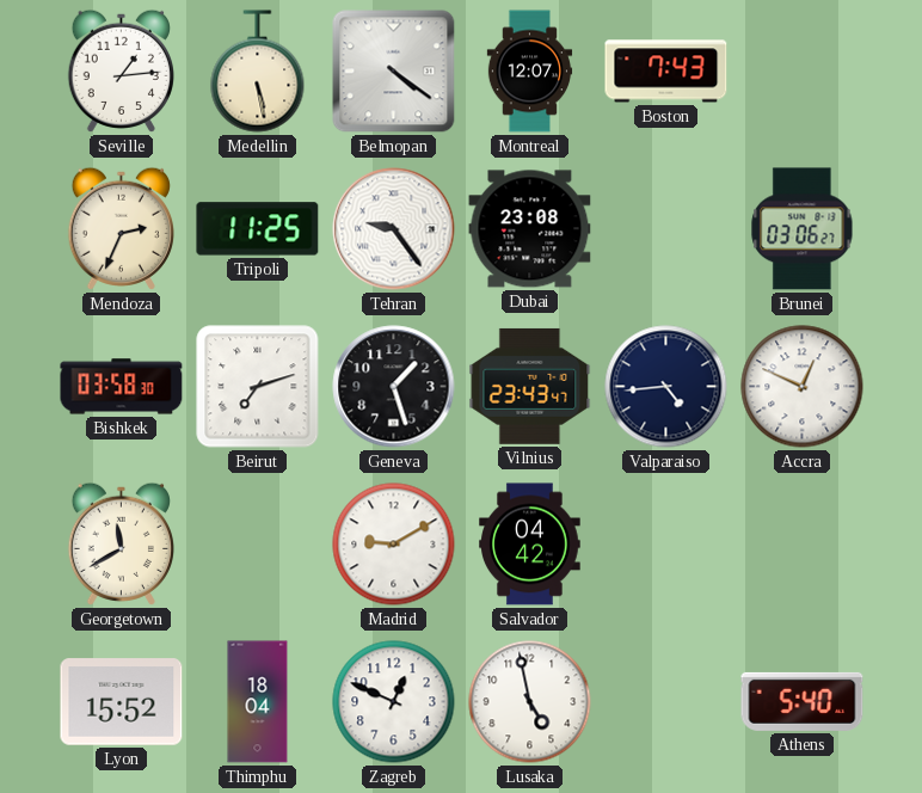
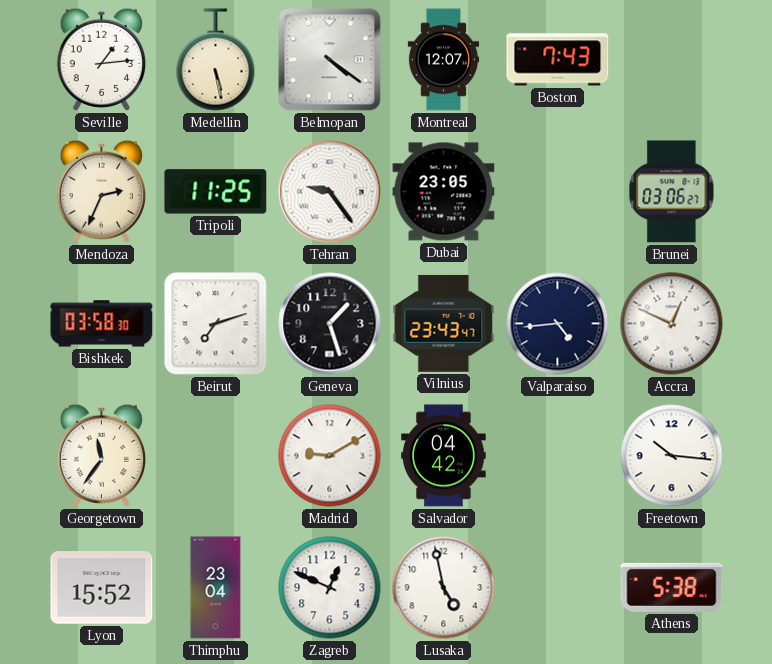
Dubai: 23:08 -> 23:05 (444, 192)
Georgetown: 11:40 -> 11:36 (101, 455)
Freetown: none -> 10:16 (672, 456)
Thimphu: 18:04 -> 23:04 (216, 588)
Athens: 5:40 -> 5:38 (672, 587)
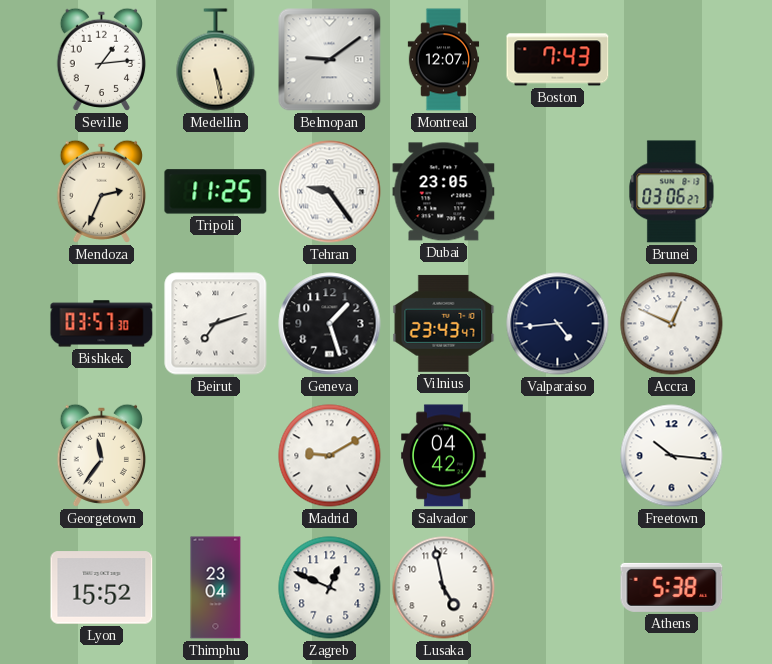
Belmopan: 4:21 -> 9:09 (330, 60)
Bishkek: 03:58 -> 03:57 (102, 324)
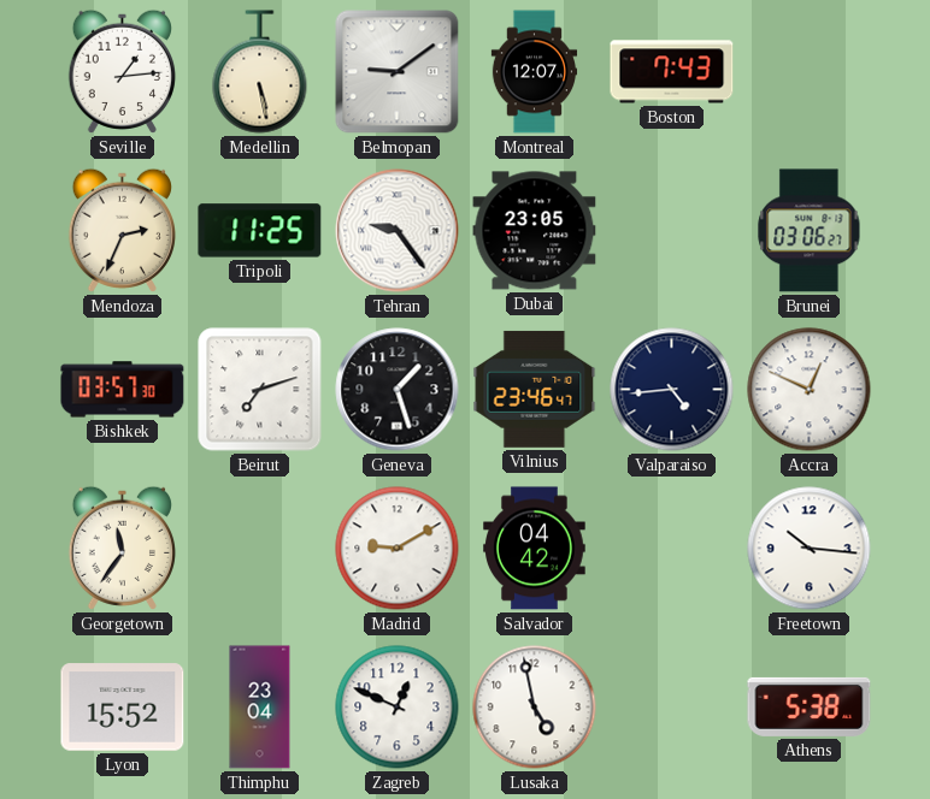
Vilnius: 23:43 -> 23:46 (535, 389)
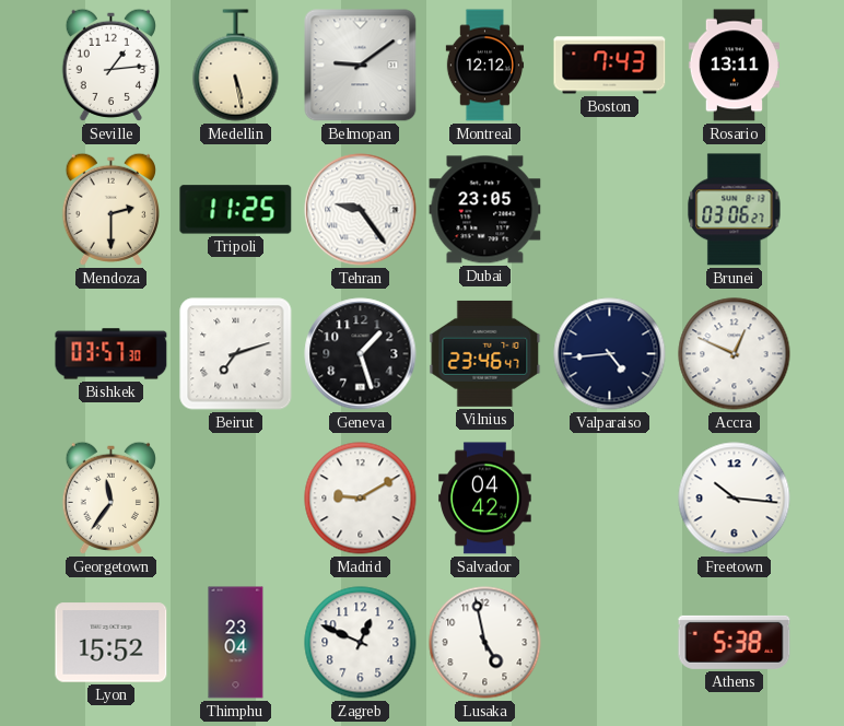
Montreal: 12:07 -> 12:12 (485, 66)
Rosario: none -> 13:11 (734, 66)
Mendoza: 2:34 -> 2:30 (110, 209)
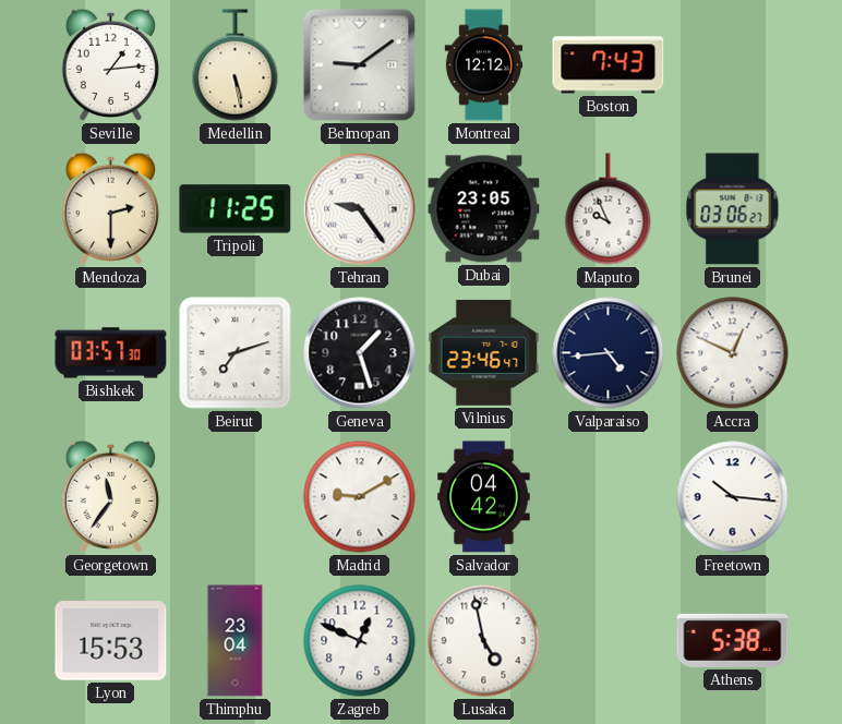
Rosario: 13:11 -> none (734, 66)
Maputo: none -> 9:56 (609, 209)
Lyon: 15:52 -> 15:53 (111, 641)
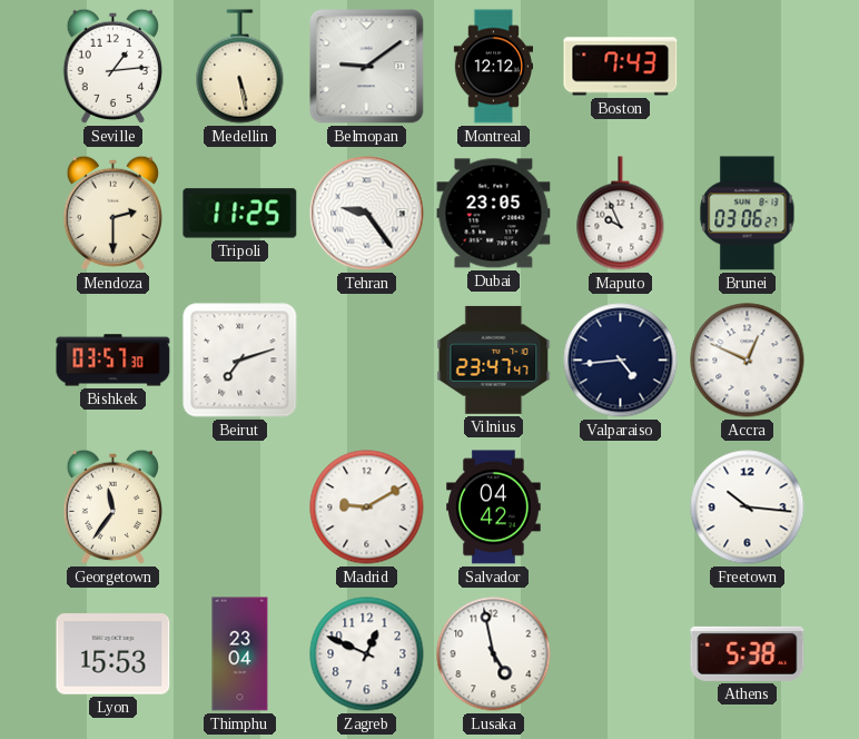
Geneva: 1:27 -> none (360, 353)
Vilnius: 23:46 -> 23:47 (494, 359)
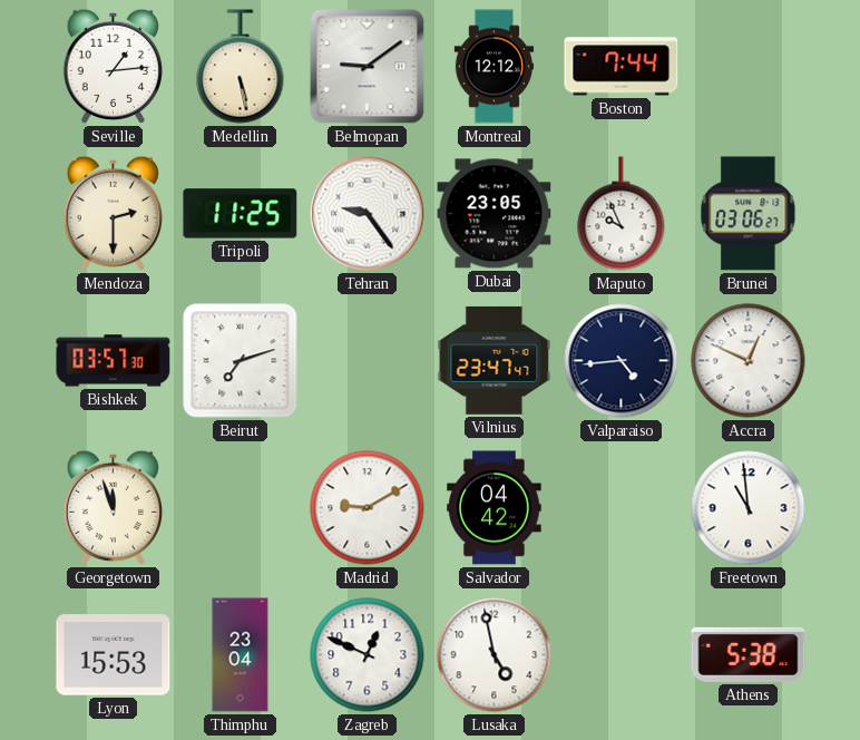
Boston: 7:43 -> 7:44 (622, 67)
Georgetown: 11:36 -> 11:57 (113, 507)
Freetown: 10:16 -> 10:59 (749, 508)
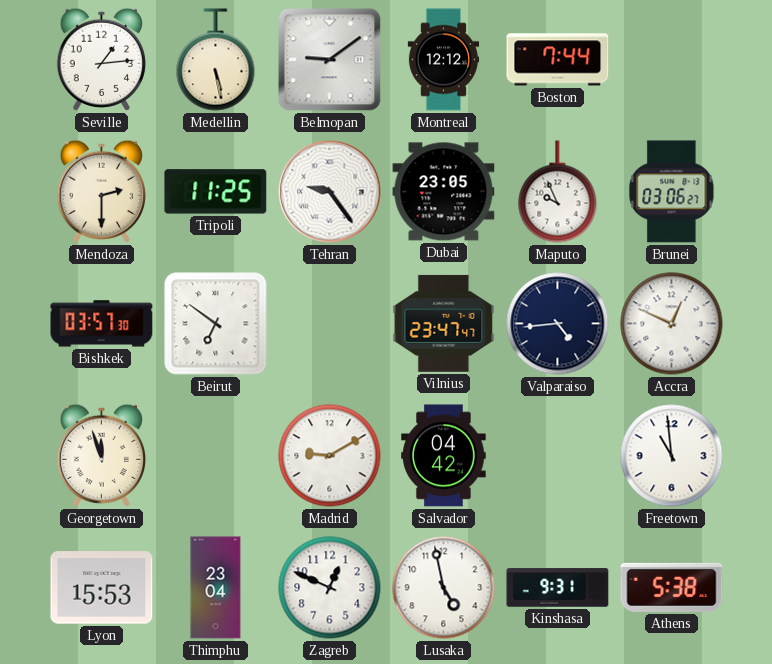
Beirut: 7:12 -> 6:51 (216, 324)
Kinshasa: none -> 9:31 (558, 588)
